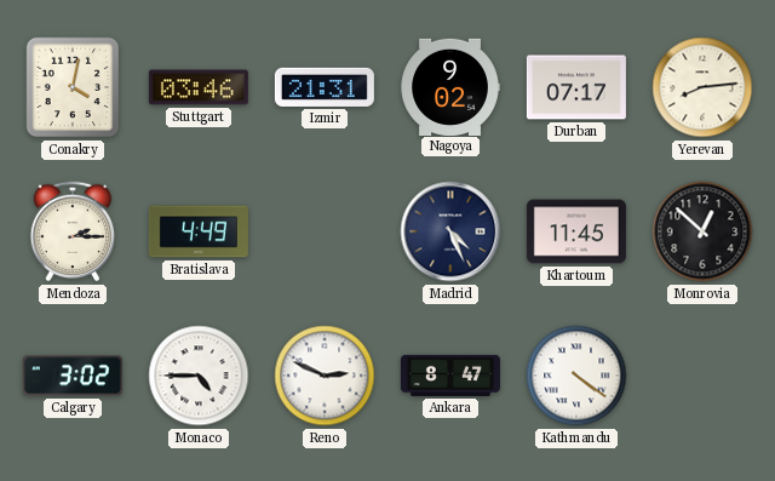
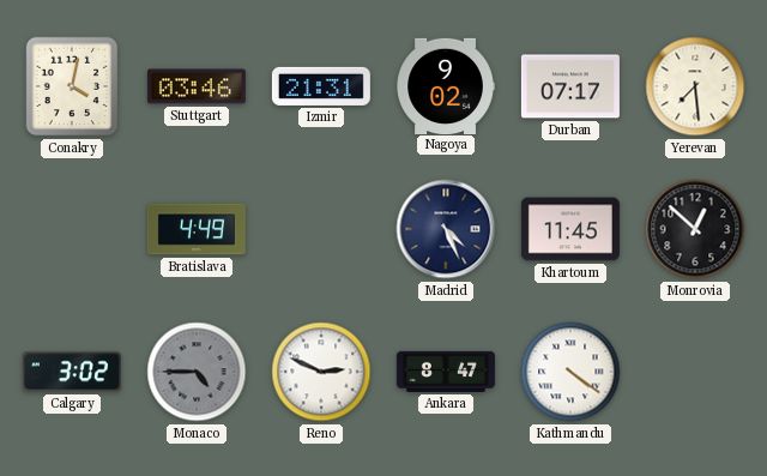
Yerevan: 8:14 -> 7:29 (695, 86)
Mendoza: 2:15 -> none (73, 231)
Monaco dial: white -> grey (197, 372)
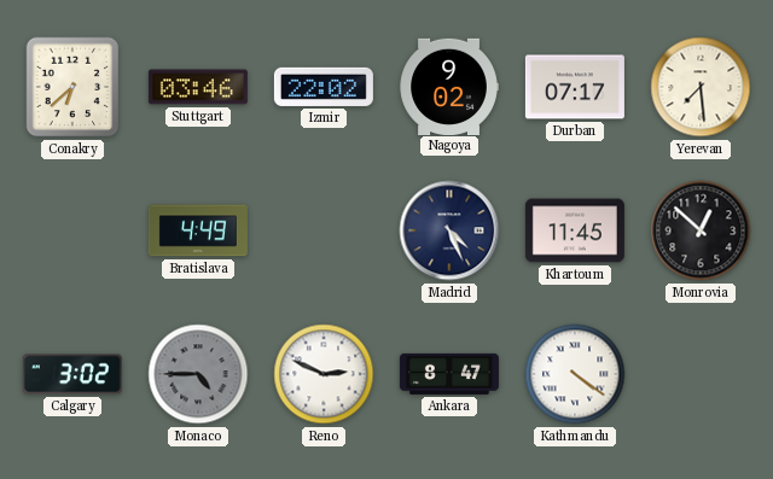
Conakry: 4:02 -> 6:38 (72, 87)
Izmir: 21:31 -> 22:02 (324, 87)
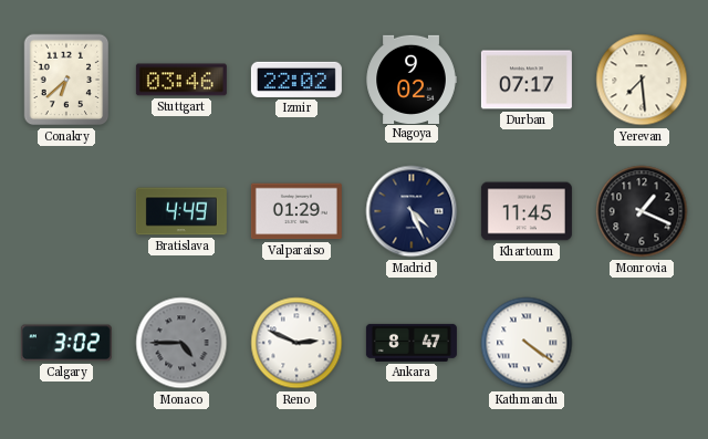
Valparaiso: none -> 01:29 (296, 211)
Monrovia: 12:52 -> 1:19 (642, 211)
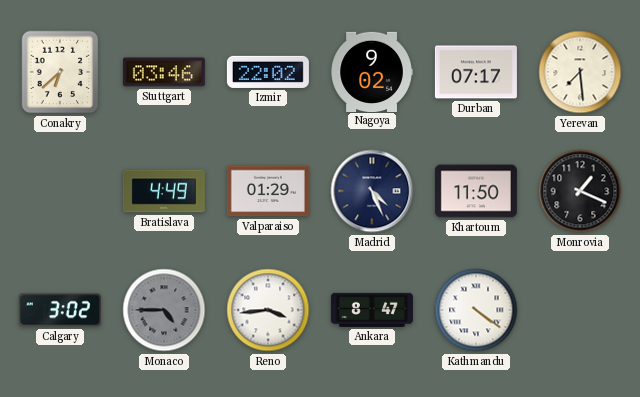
Khartoum: 11:45 -> 11:50 (476, 191)
Reno: 2:49 -> 3:44 (268, 310)
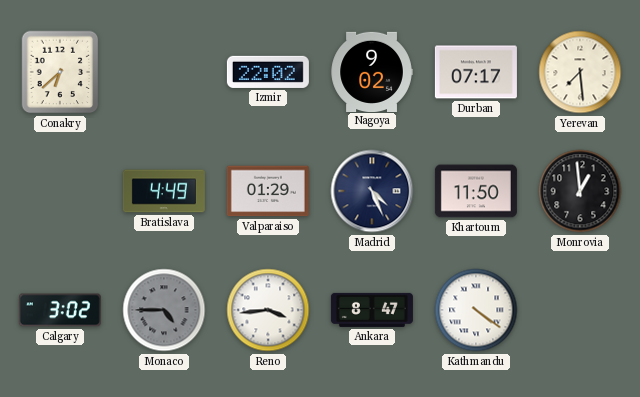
Stuttgart: 03:46 -> none (164, 72)
Monrovia: 1:19 -> 12:59 (580, 191)
